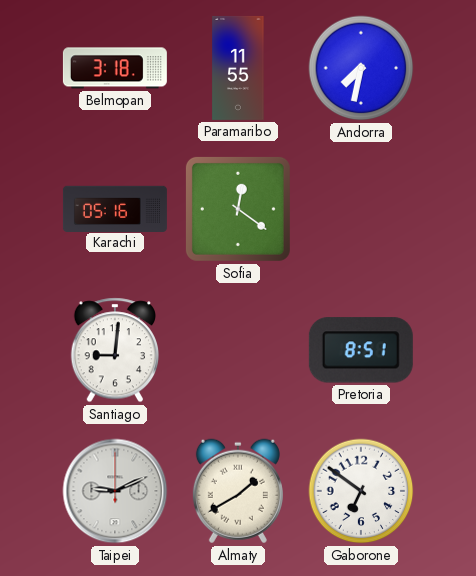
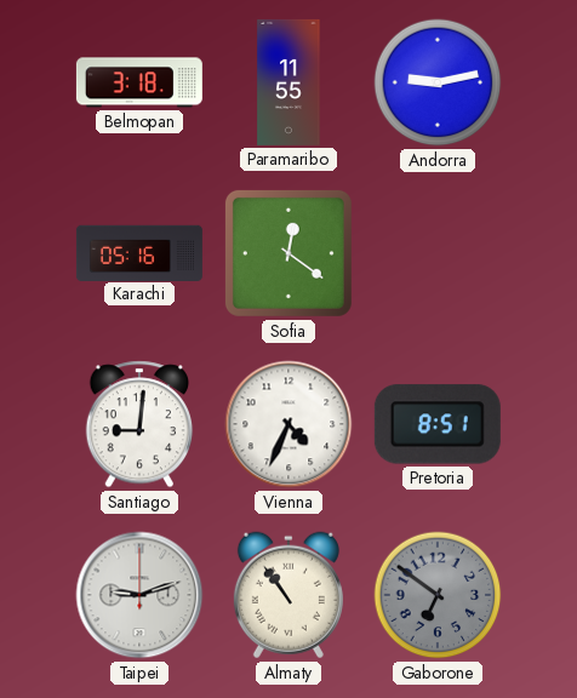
Andorra: 7:32 -> 9:13 (438, 82)
Vienna: none -> 4:34 (288, 424)
Taipei: 9:11 -> 9:12 (139, 595)
Almaty: 1:40 -> 10:54 (288, 595)
Gaborone dial: white -> grey (438, 595)
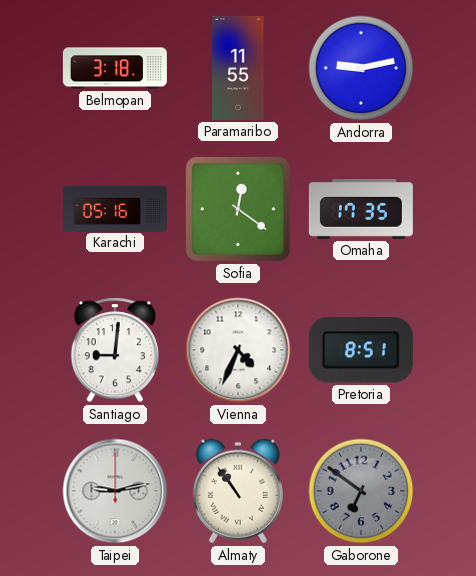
Omaha: none -> 17:35 (361, 210)
Taipei: 9:12 -> 9:13 (115, 491)
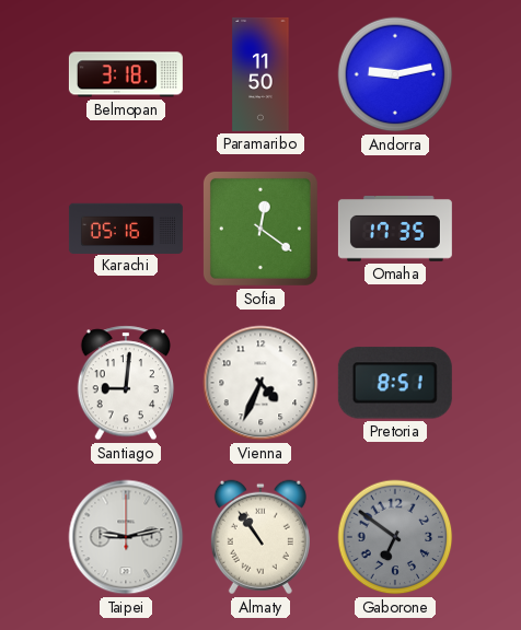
Paramaribo: 11:55 -> 11:50 (260, 74)
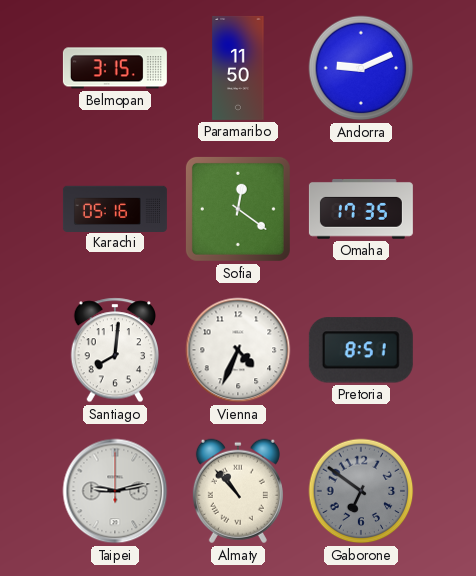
Belmopan: 3:18 -> 3:15 (115, 68)
Andorra: 9:13 -> 9:11 (361, 68)
Santiago: 9:01 -> 8:01 (114, 350)
Almaty: 10:54 -> 10:53 (238, 491)
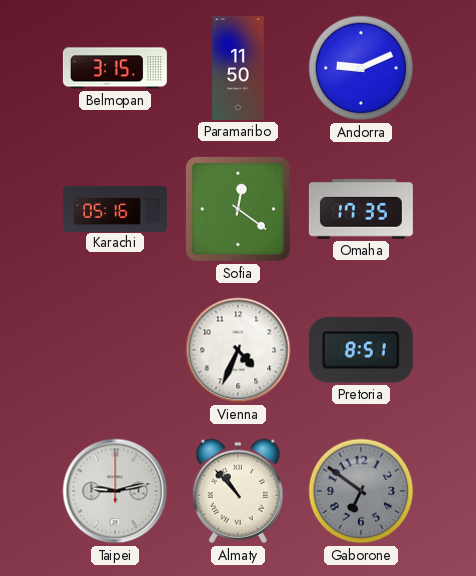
Santiago: 8:01 -> none (114, 350)
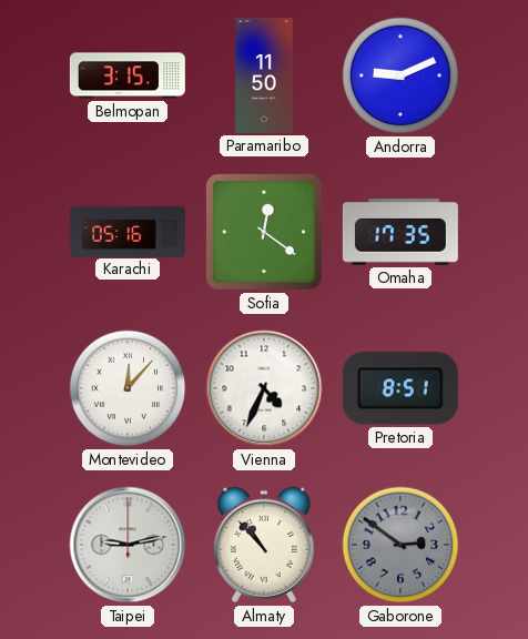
Montevideo: none -> 12:07 (128, 388)
Gaborone: 6:51 -> 2:51 (400, 545)
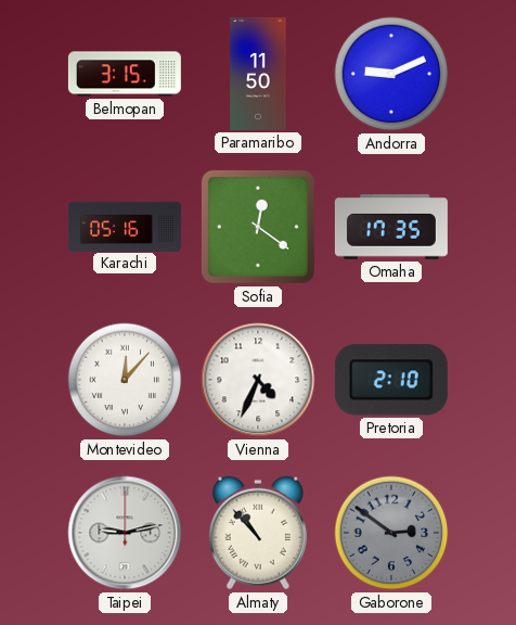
Pretoria: 8:51 -> 2:10 (391, 380)
